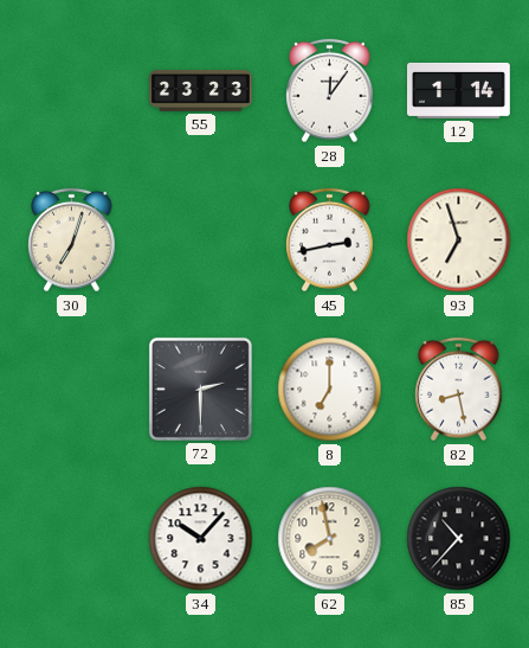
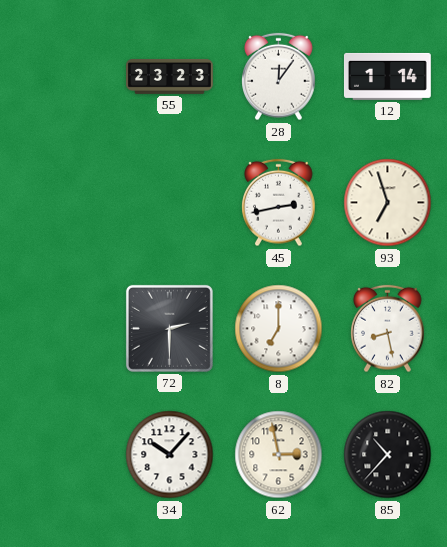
30: 7:03 -> none (72, 240)
62: 7:58 -> 2:58 (279, 455)
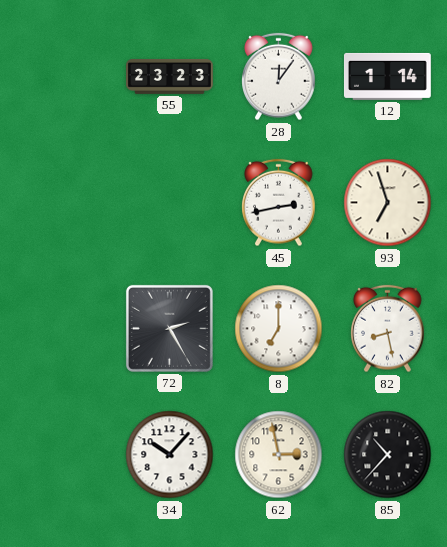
72: 2:30 -> 2:25 (169, 328)
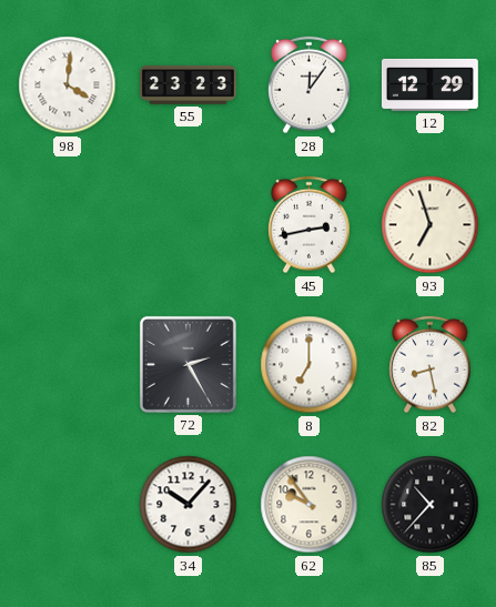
98: none -> 4:01 (68, 85)
12: 1:14 -> 12:29 (429, 84)
62: 2:58 -> 9:54 (310, 505)
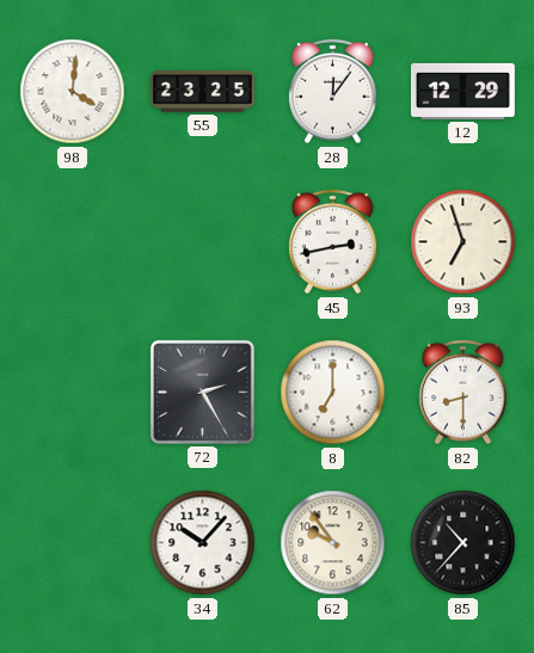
55: 23:23 -> 23:25 (203, 91)
82: 8:28 -> 8:30 (464, 393)
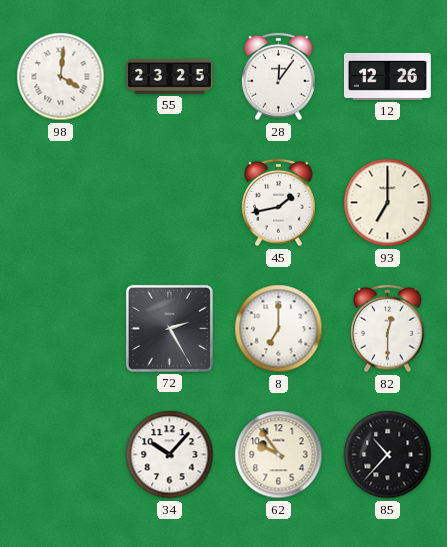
12: 12:29 -> 12:26 (387, 76)
45: 2:43 -> 1:43 (279, 203)
93: 6:57 -> 7:00 (388, 203)
82: 8:30 -> 12:30 (388, 329)
